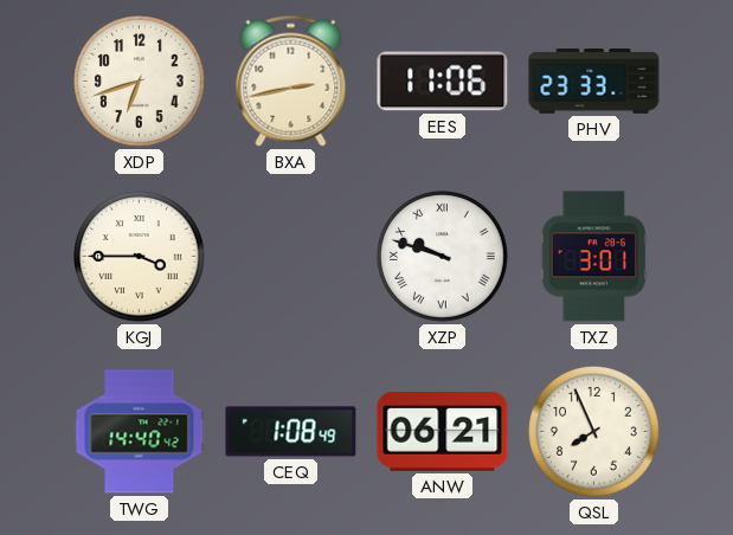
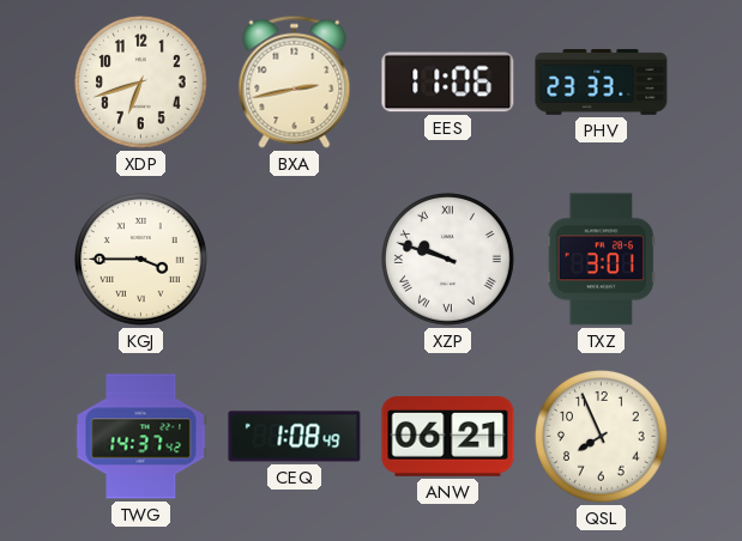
TWG: 14:40 -> 14:37 (141, 437)
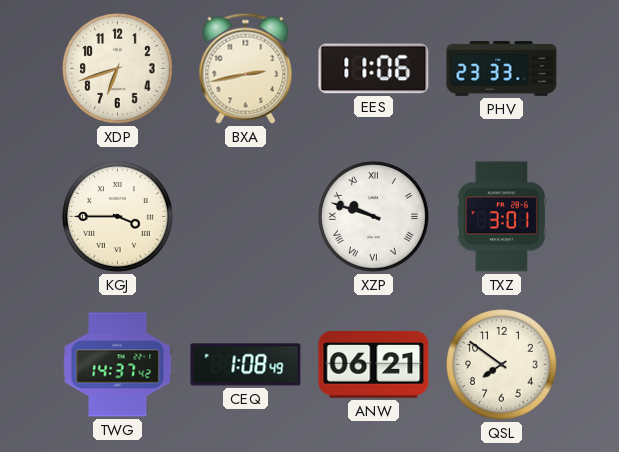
QSL: 7:56 -> 7:51 (502, 365)
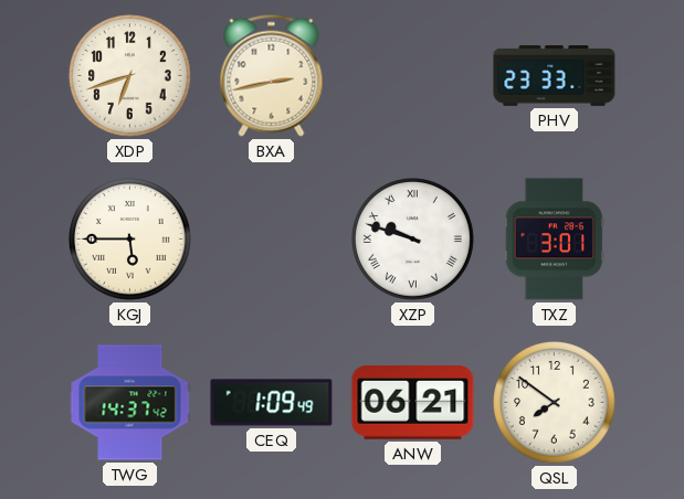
EES: 11:06 -> none (374, 69)
KGJ: 3:45 -> 5:45 (130, 240)
CEQ: 1:08 -> 1:09 (272, 403)
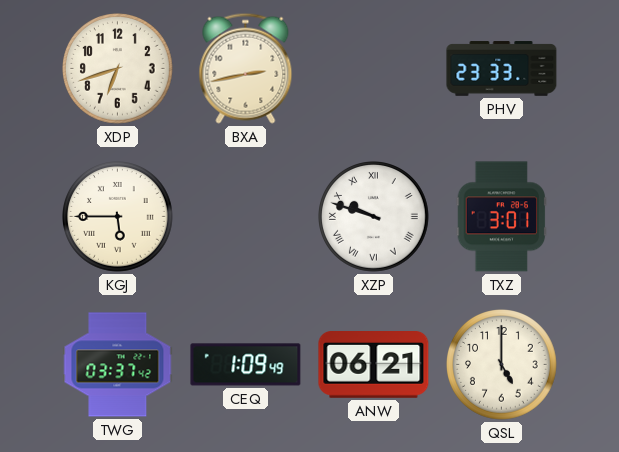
TWG: 14:37 -> 03:37 (118, 365)
QSL: 7:51 -> 5:00 (502, 365)
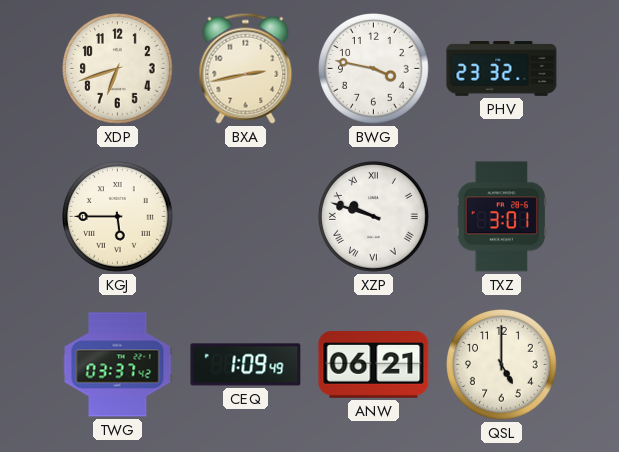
BWG: none -> 3:47 (374, 69)
PHV: 23:33 -> 23:32 (502, 69)
